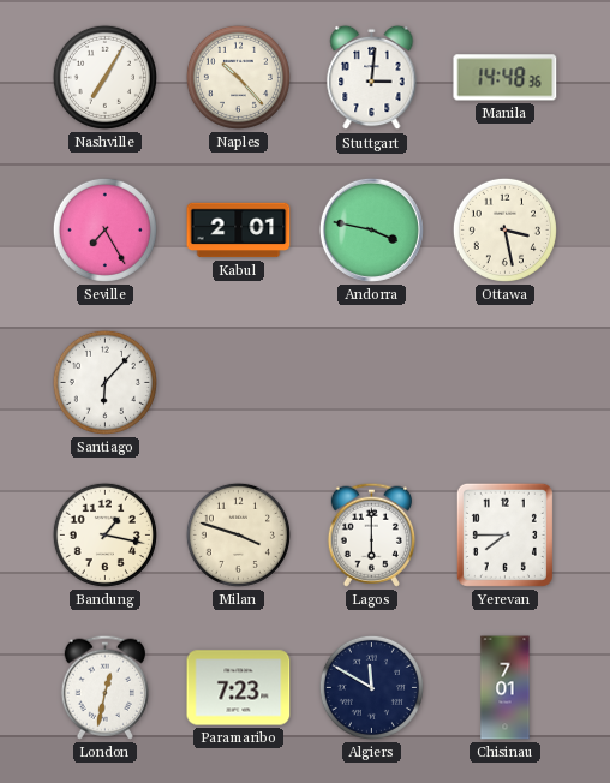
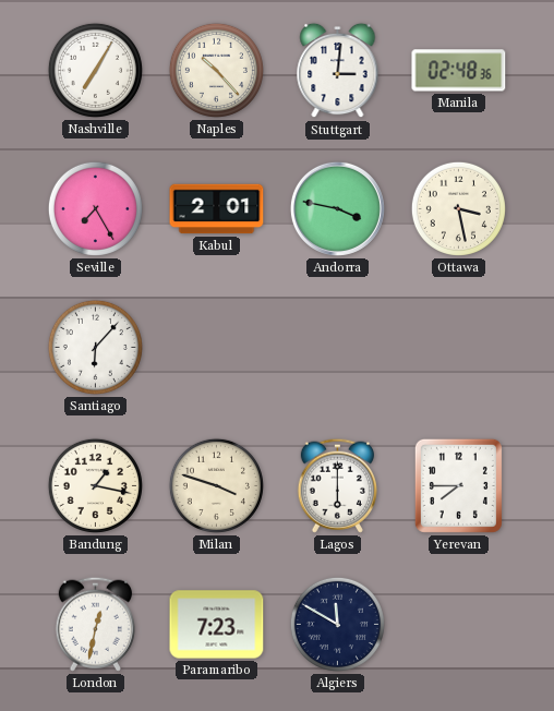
Manila: 14:48 -> 02:48 (459, 71)
Chisinau: 7:01 -> none (506, 688)
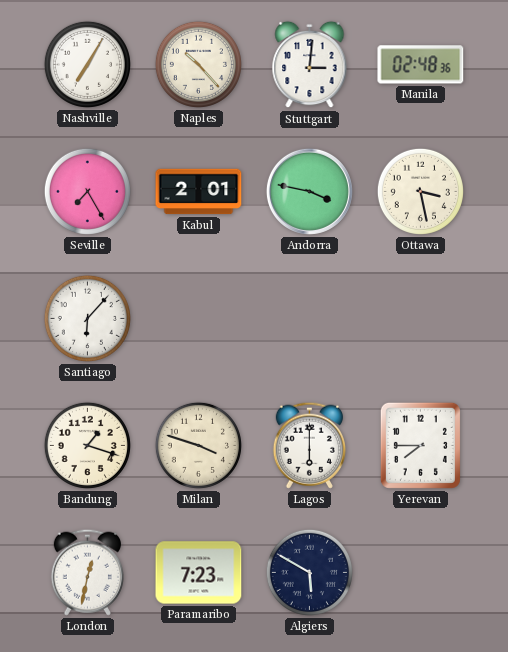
Bandung: 1:17 -> 1:18 (87, 445)
Algiers: 11:50 -> 5:50 (309, 572)
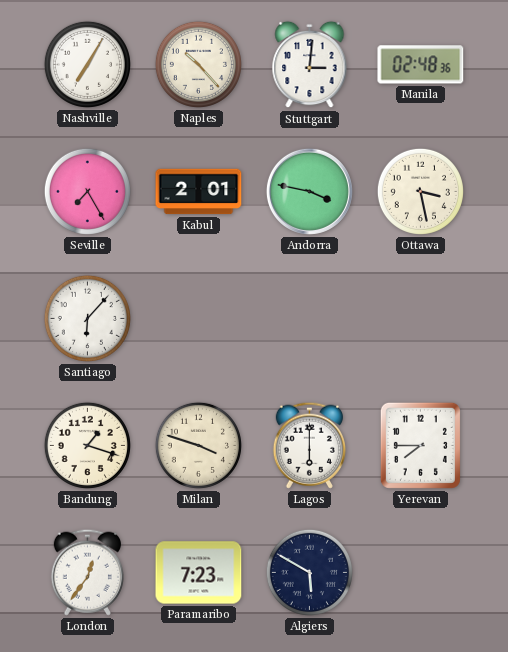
London: 12:32 -> 12:36 (87, 572)
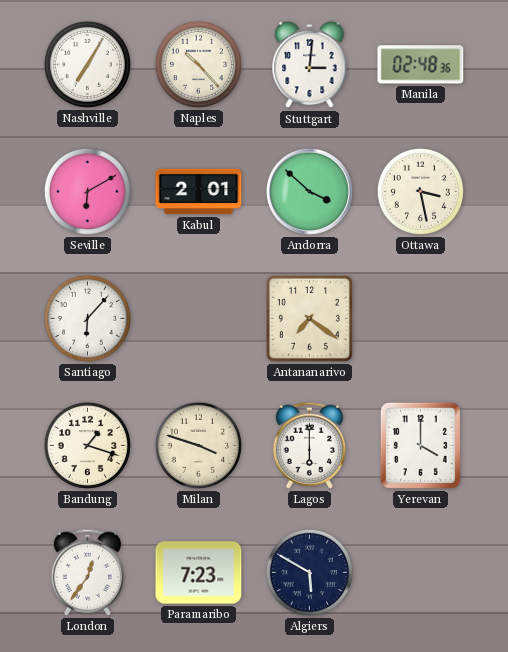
Seville: 7:25 -> 6:10 (87, 191)
Andorra: 3:47 -> 3:52 (309, 191)
Antananarivo: none -> 7:21 (309, 318)
Yerevan: 7:45 -> 4:00 (420, 445)
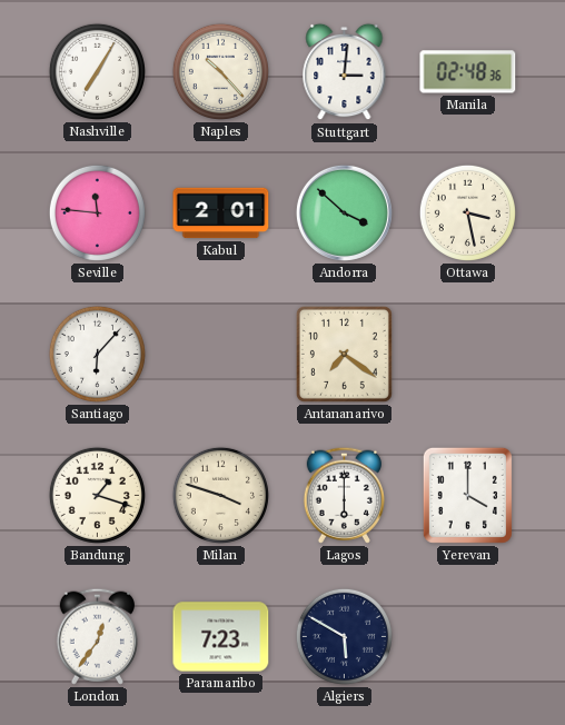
Seville: 6:10 -> 11:46 (97, 212)
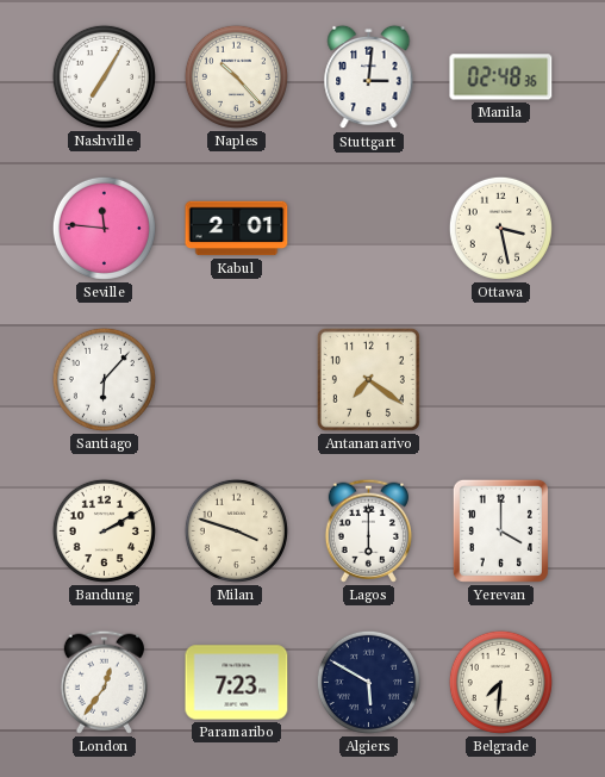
Andorra: 3:52 -> none (344, 212)
Bandung: 1:18 -> 2:10 (104, 530)
Belgrade: none -> 7:31 (500, 682)
